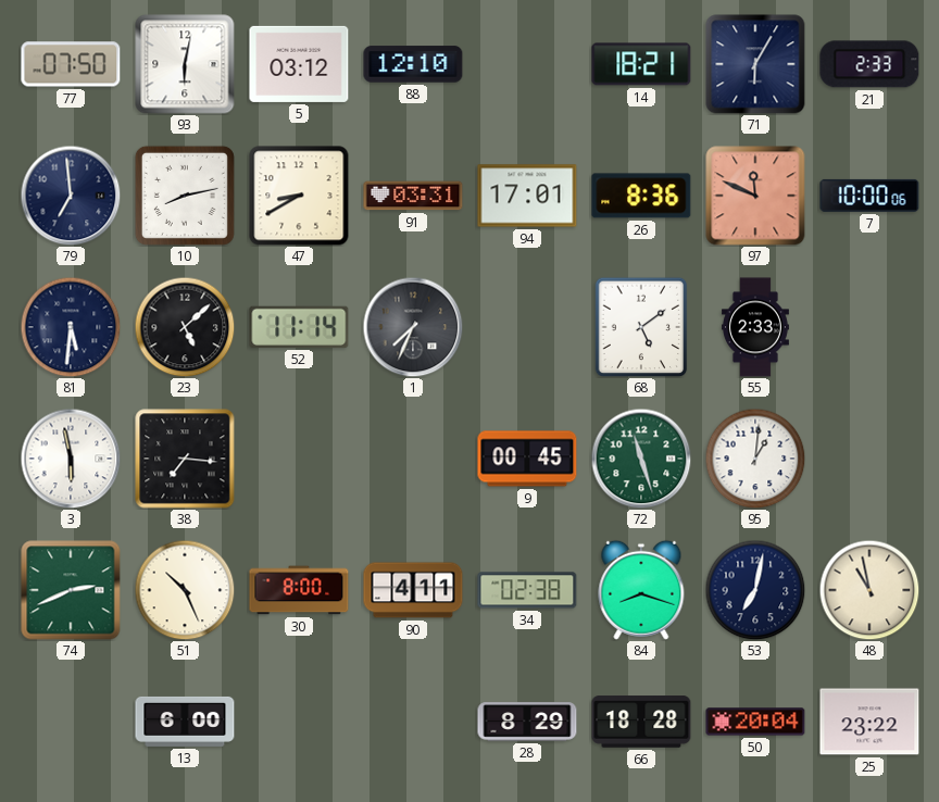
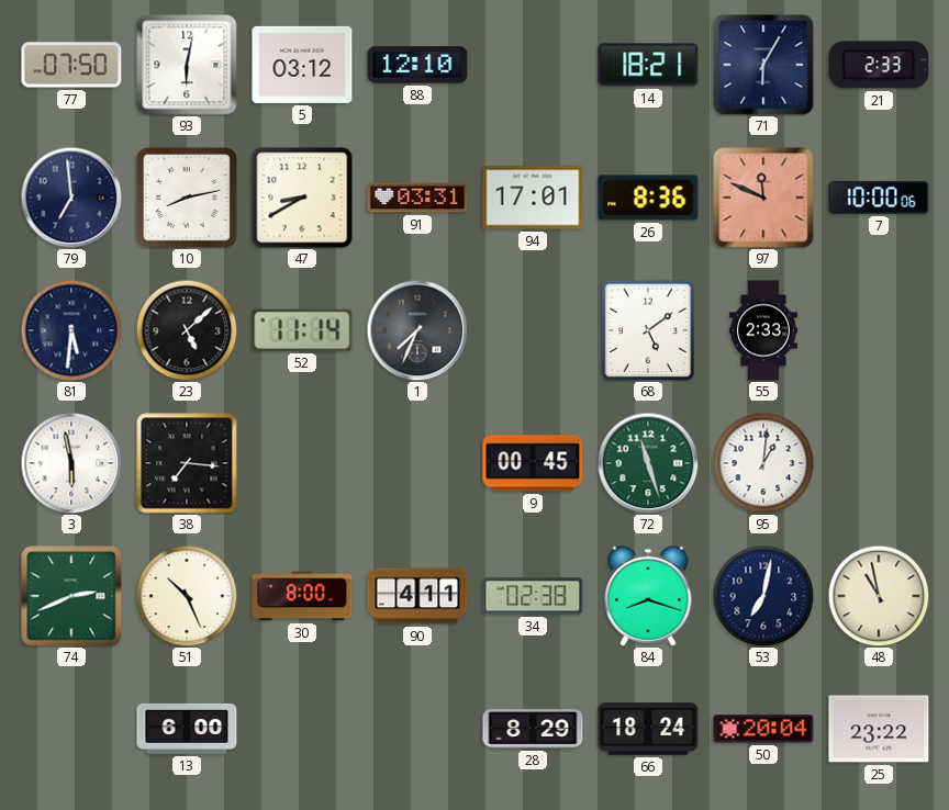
66: 18:28 -> 18:24 (648, 729)
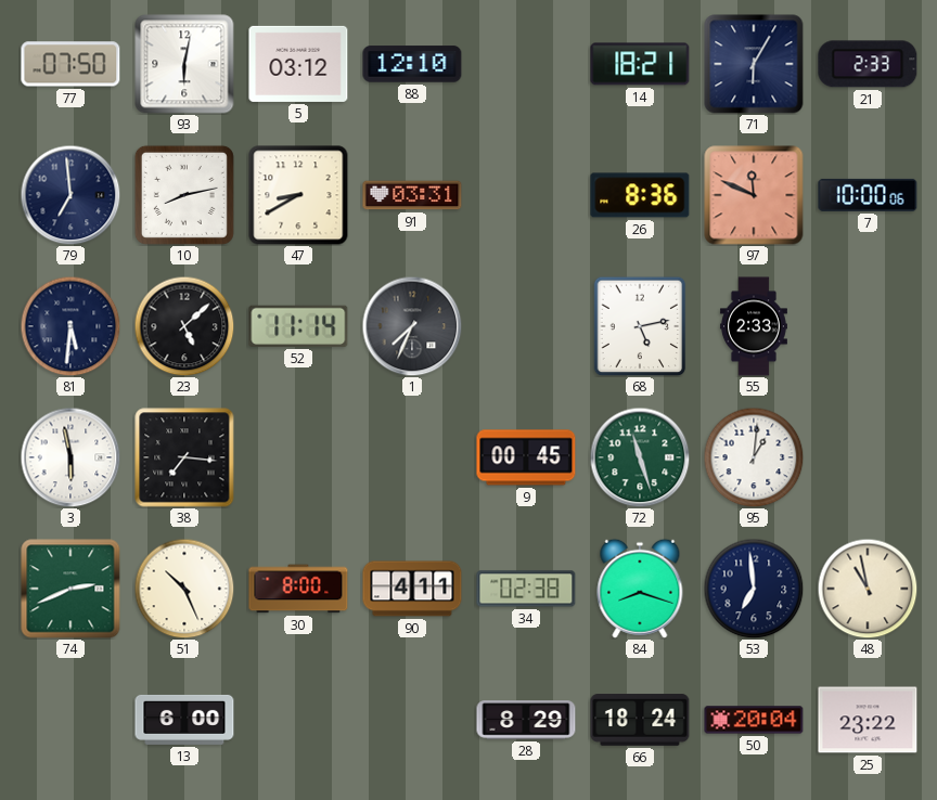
94: 17:01 -> none (533, 198)
68: 5:09 -> 5:13 (640, 326)
53: 7:02 -> 6:59 (754, 589)
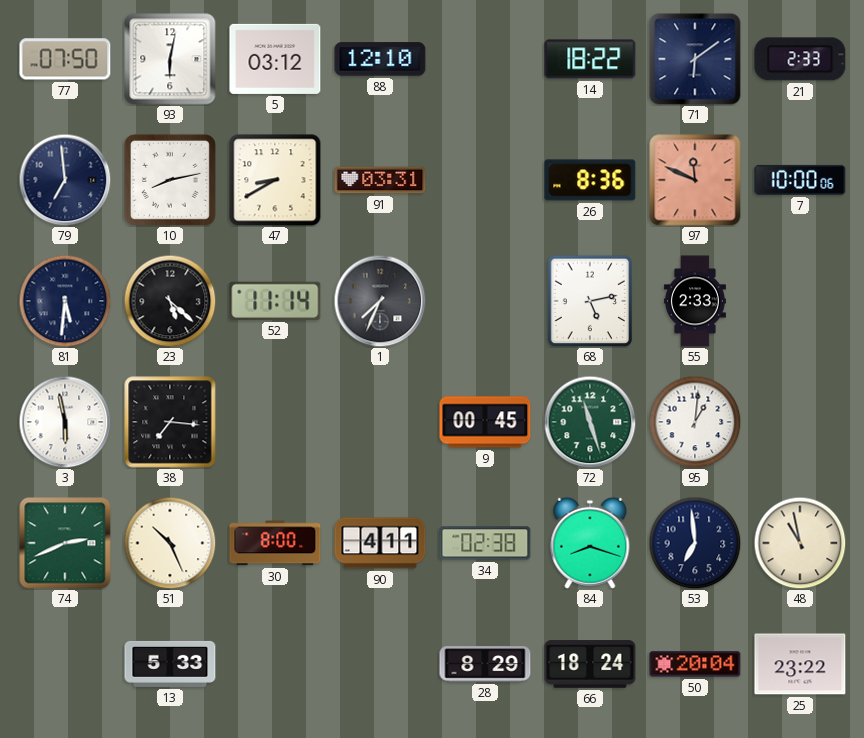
14: 18:21 -> 18:22 (590, 59)
71: 6:05 -> 6:09 (695, 59)
23: 5:08 -> 5:22 (170, 301)
13: 6:00 -> 5:33 (170, 664)
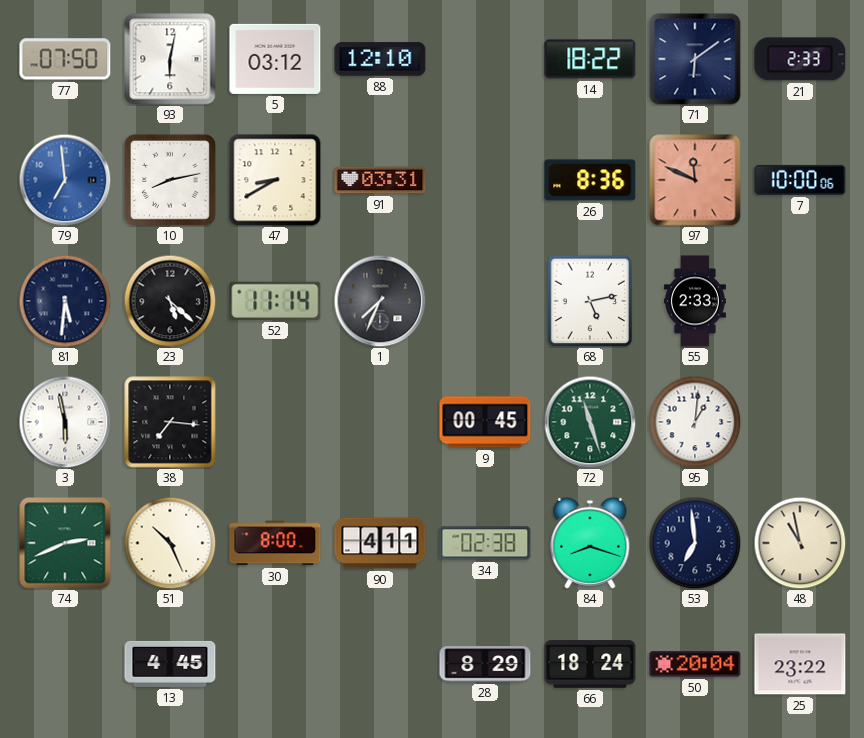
79 dial: navy -> blue (65, 180)
13: 5:33 -> 4:45 (170, 664)
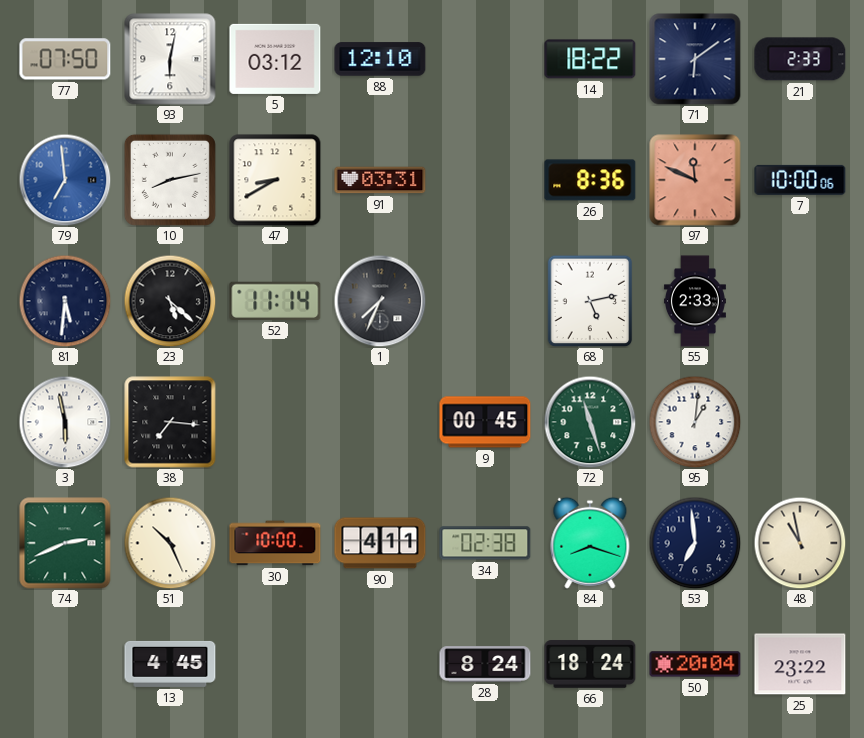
30: 8:00 -> 10:00 (275, 543)
28: 8:29 -> 8:24 (485, 664)
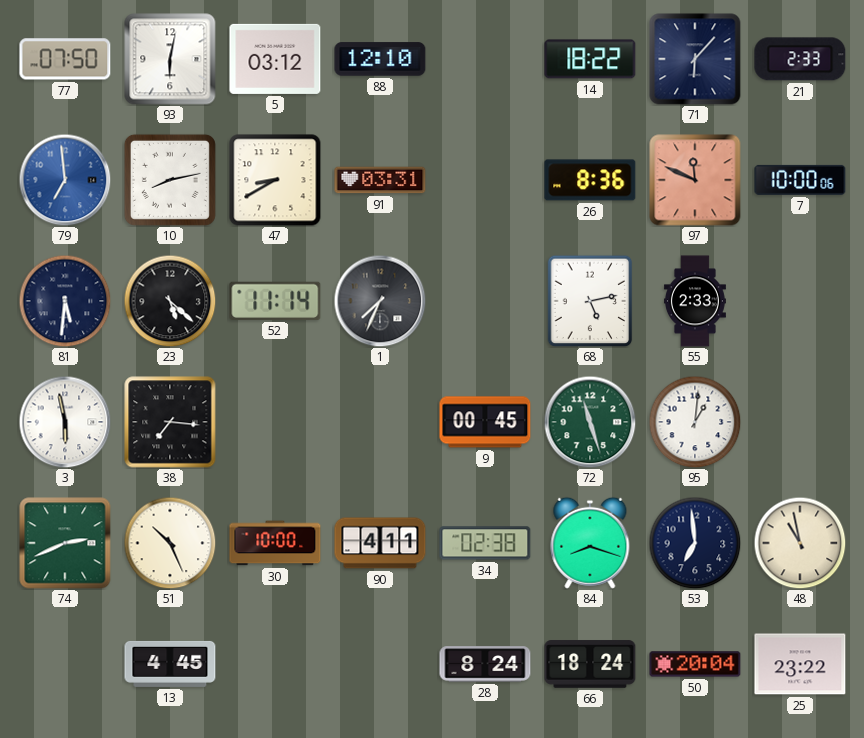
71: 6:09 -> 6:07 (695, 59)
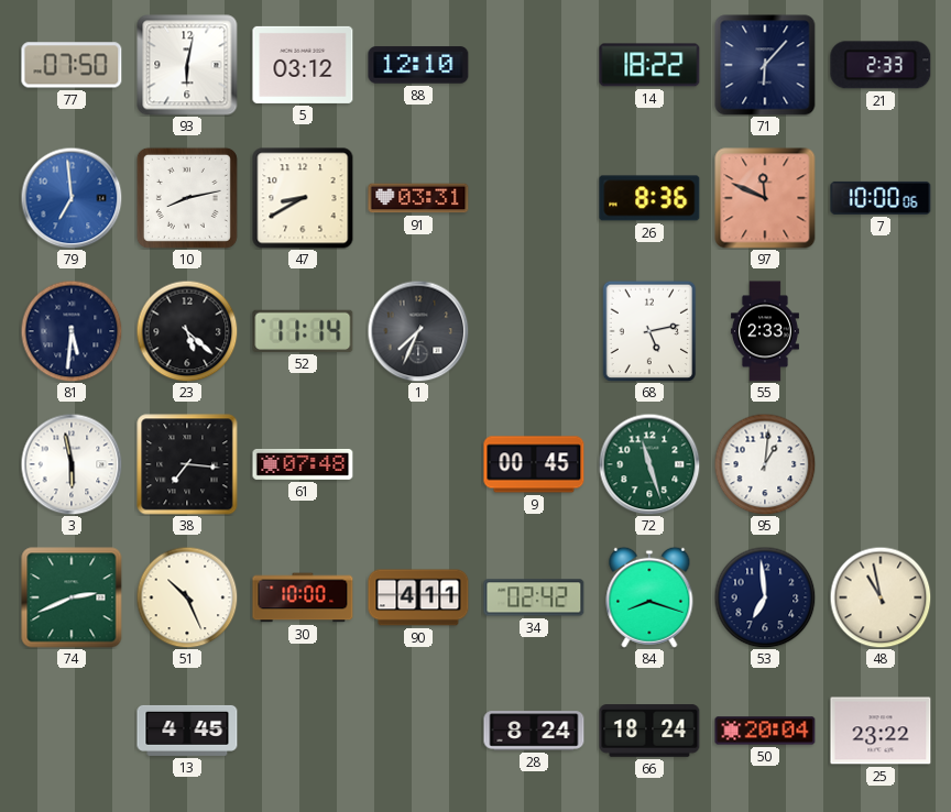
61: none -> 07:48 (303, 464)
34: 02:38 -> 02:42 (534, 597)
